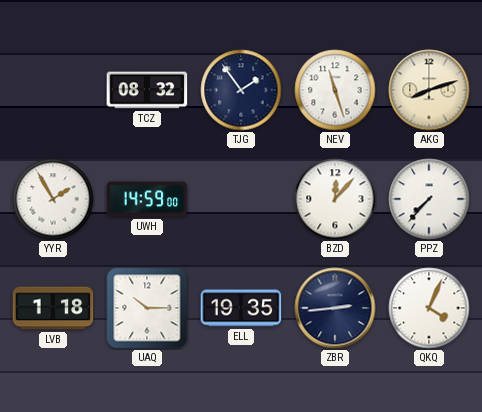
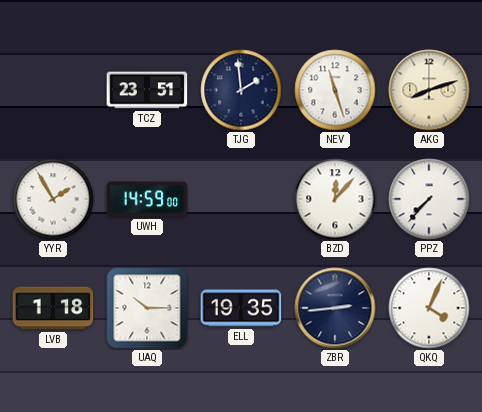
TCZ: 08:32 -> 23:51 (147, 90)
TJG: 1:54 -> 1:59 (241, 90)
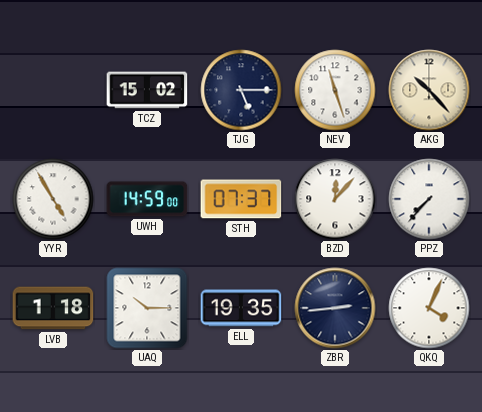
TCZ: 23:51 -> 15:02 (147, 90)
TJG: 1:59 -> 5:15 (241, 90)
AKG: 8:12 -> 10:23 (429, 90)
YYR: 1:55 -> 4:55 (53, 199)
STH: none -> 07:37 (241, 199)
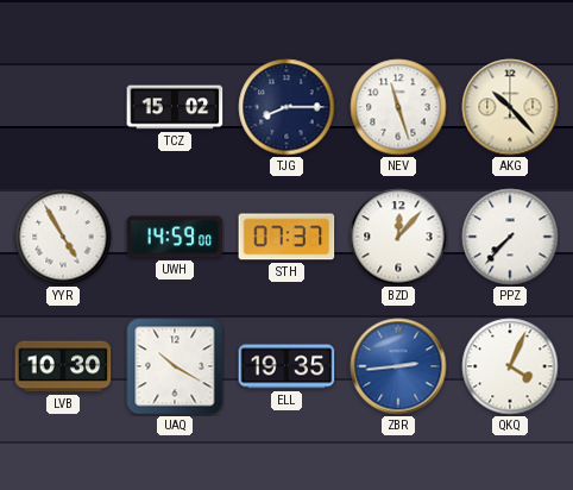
TJG: 5:15 -> 8:15 (286, 107)
LVB: 1:18 -> 10:30 (63, 366)
UAQ: 10:15 -> 10:20 (175, 366)
ZBR dial: navy -> blue (398, 366)
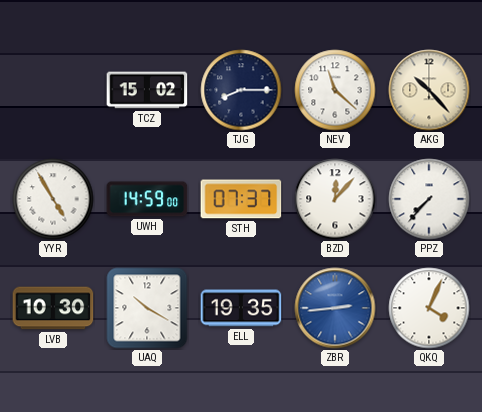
NEV: 11:27 -> 11:22 (335, 90)
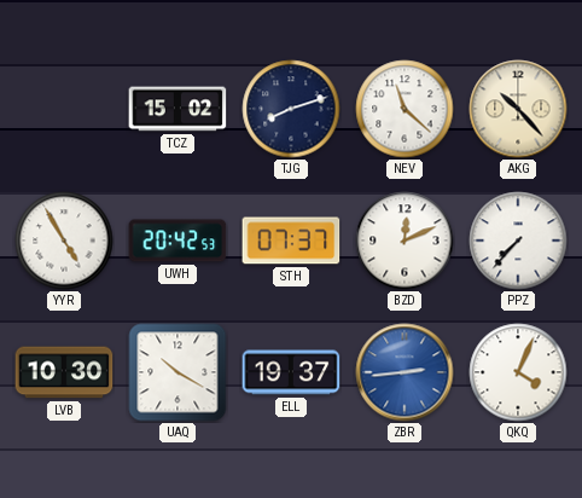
TJG: 8:15 -> 8:12 (291, 109)
UWH: 14:59 -> 20:42 (177, 241)
BZD: 12:07 -> 12:11 (405, 241)
ELL: 19:35 -> 19:37 (291, 372)
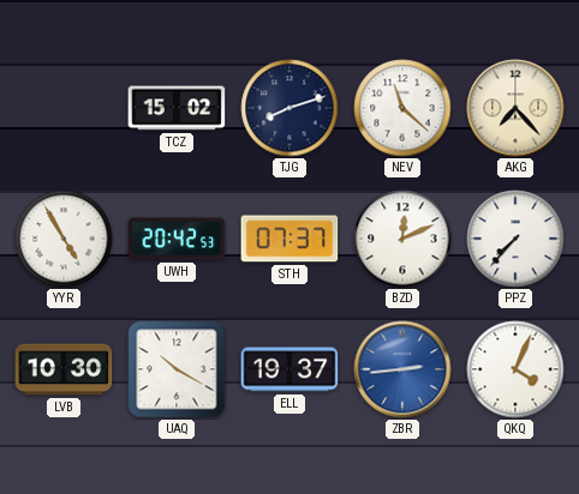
AKG: 10:23 -> 7:23 (515, 108)
